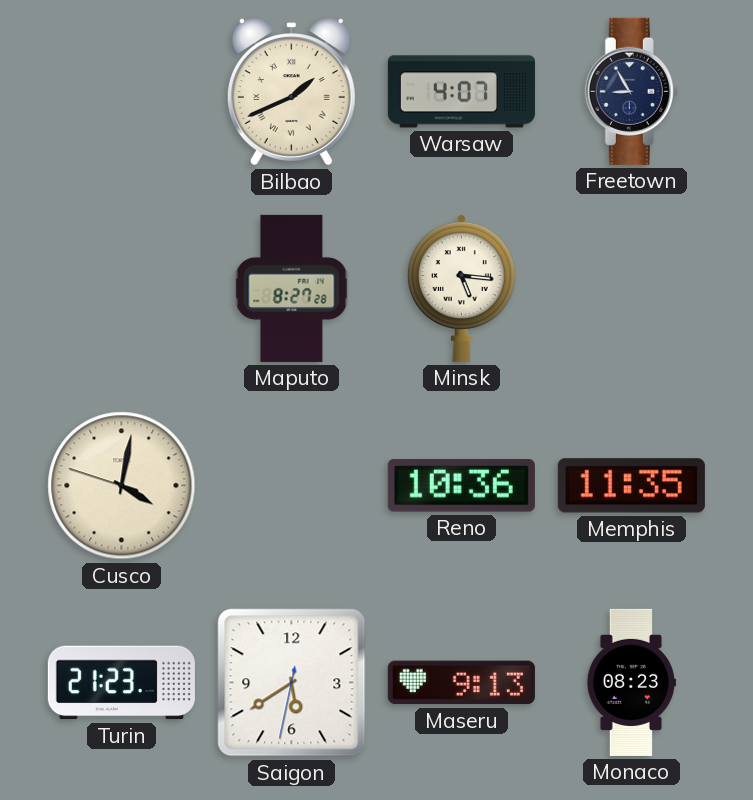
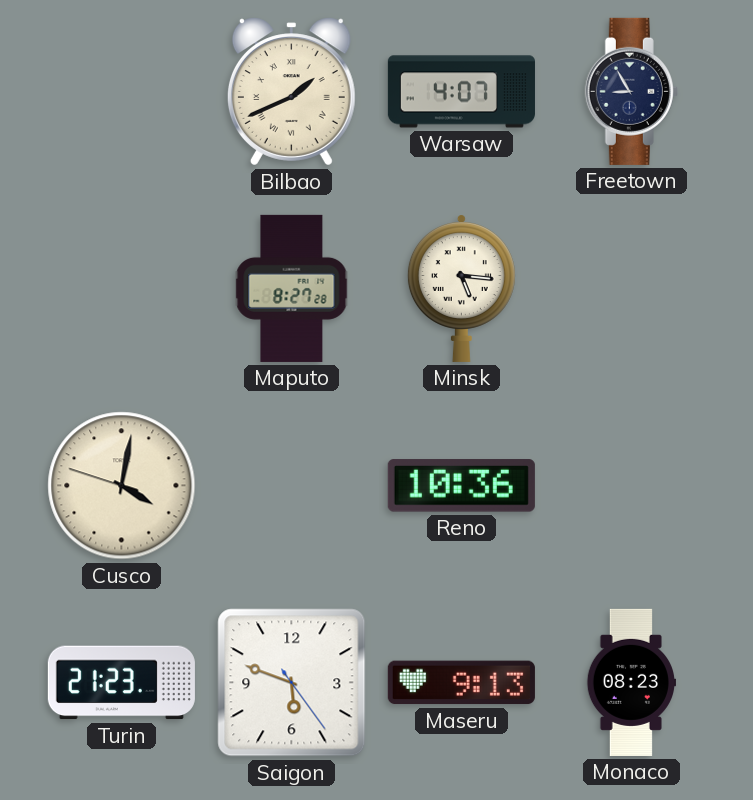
Memphis: 11:35 -> none (631, 486)
Saigon: 5:39 -> 5:48 (292, 683)
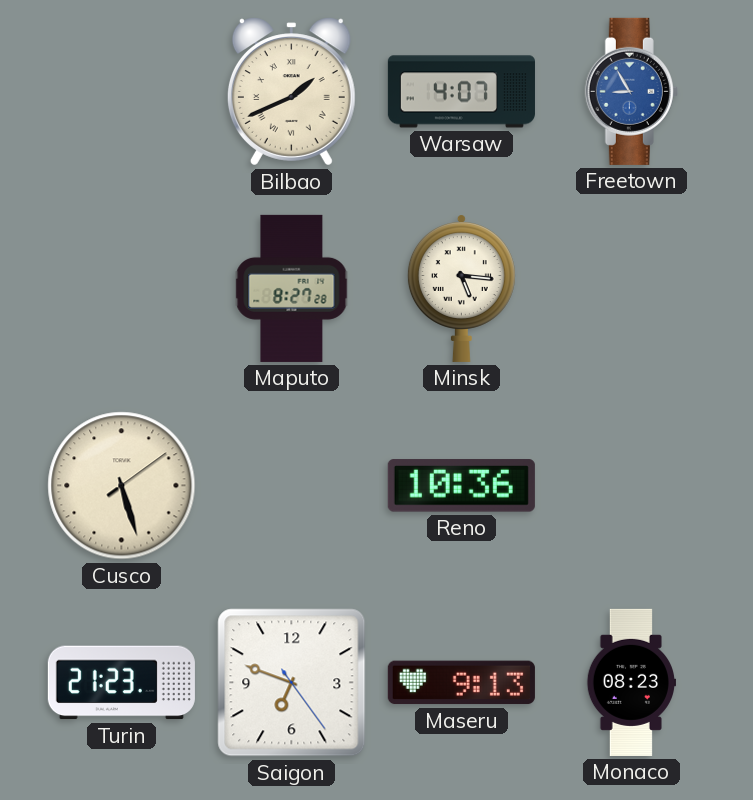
Freetown dial: navy -> blue (631, 91)
Cusco: 4:01 -> 5:27 (122, 486)
Saigon: 5:48 -> 6:48 (292, 683)
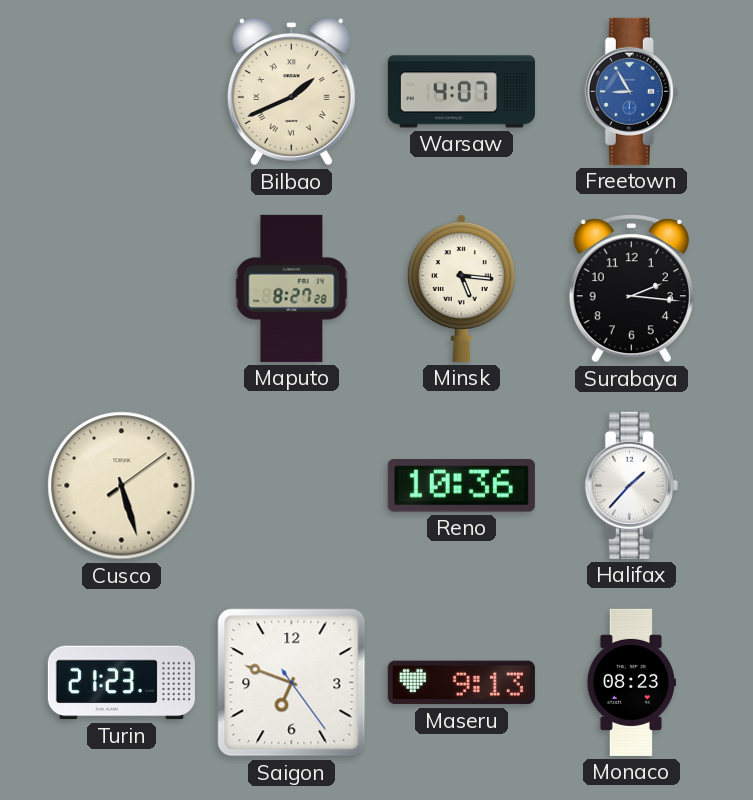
Surabaya: none -> 2:16 (631, 289)
Halifax: none -> 1:37 (631, 485)
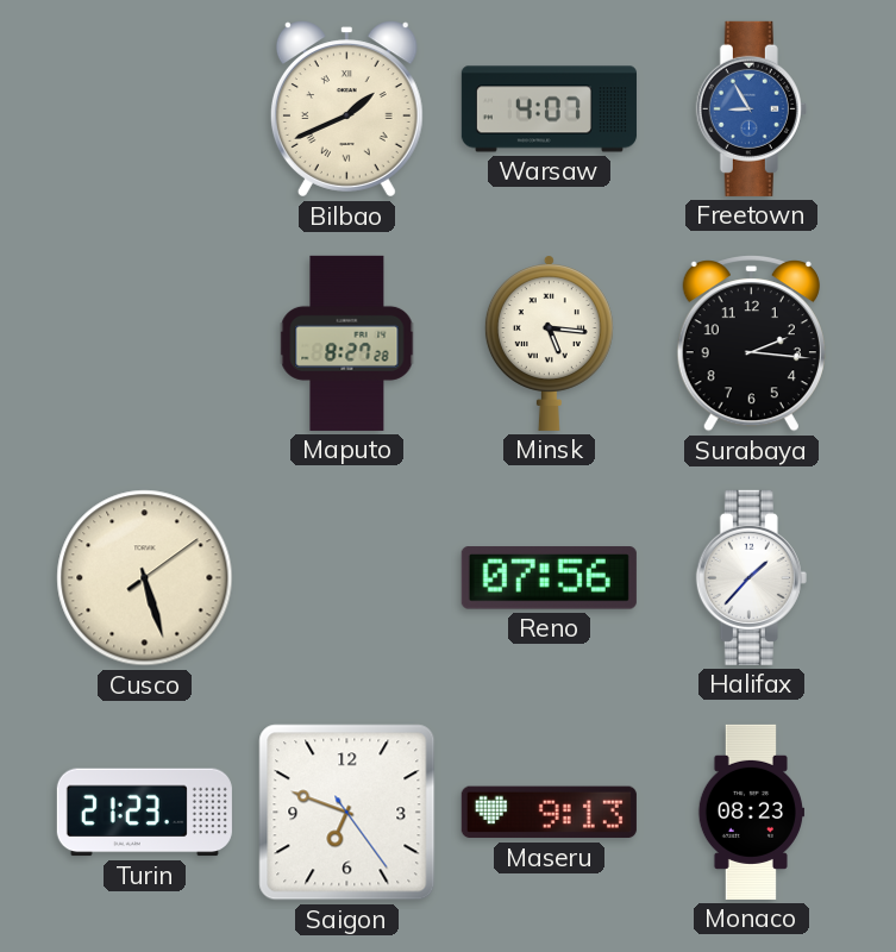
Reno: 10:36 -> 07:56 (549, 578)
